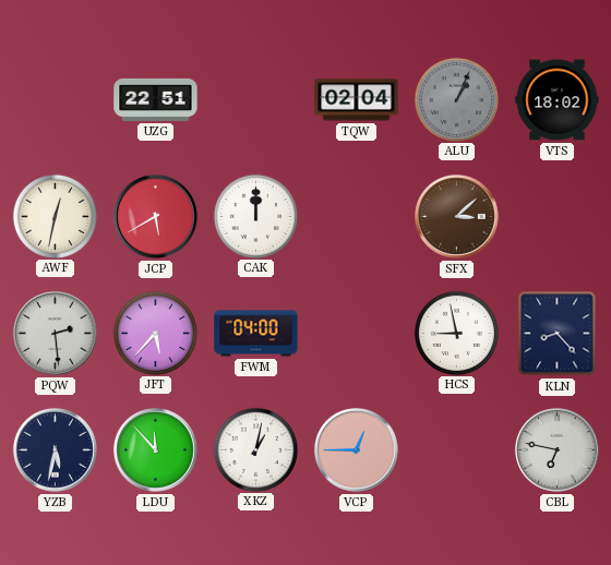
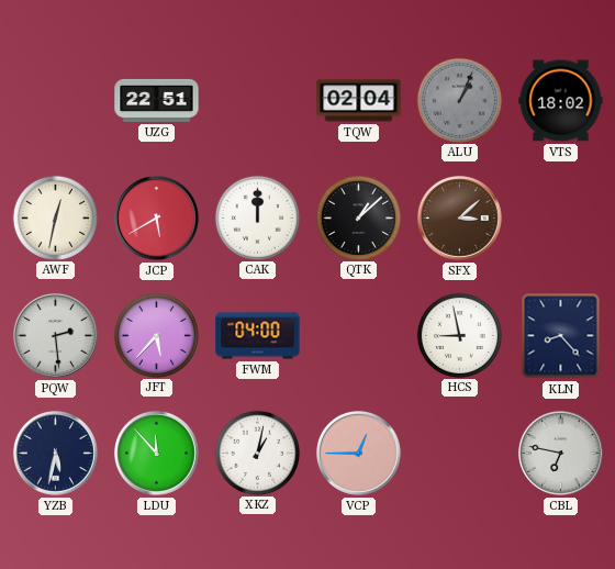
QTK: none -> 1:08 (358, 217)
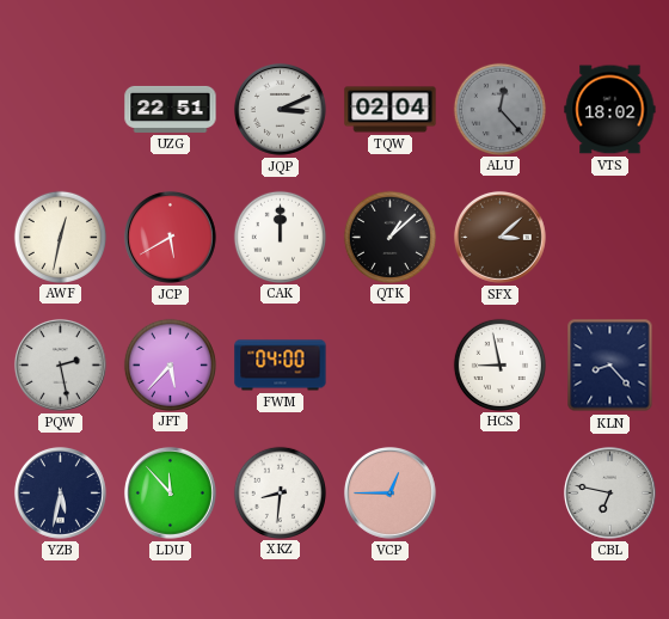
JQP: none -> 3:11 (281, 110)
ALU: 1:04 -> 12:23 (499, 109)
PQW: 2:29 -> 2:28 (61, 366)
XKZ: 1:02 -> 8:31 (280, 492)
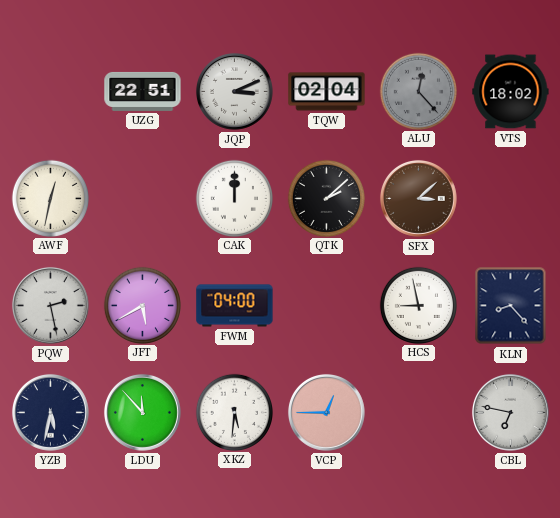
JCP: 5:40 -> none (171, 238)
QTK: 1:08 -> 2:08 (326, 198)
JFT: 5:37 -> 5:40 (142, 305)
XKZ: 8:31 -> 5:31 (234, 412)
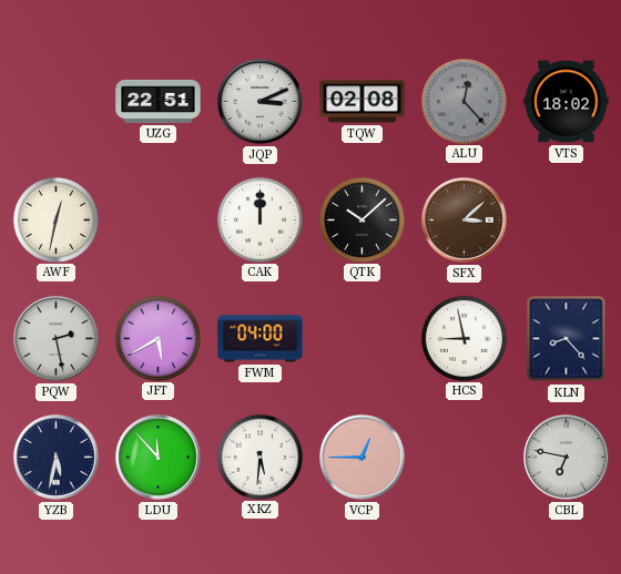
TQW: 02:04 -> 02:08 (363, 102)
QTK: 2:08 -> 10:08 (362, 219)
